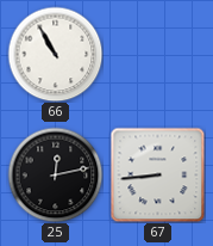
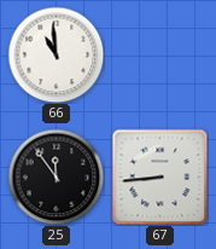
66: 10:55 -> 10:59 (56, 54)
25: 12:13 -> 11:54 (56, 176)
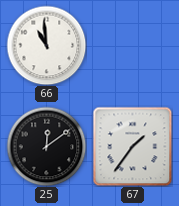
25: 11:54 -> 12:09 (46, 146)
67: 8:44 -> 1:36 (132, 146)
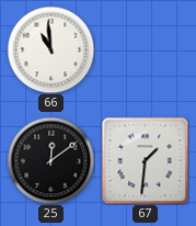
67: 1:36 -> 1:31 (145, 160)
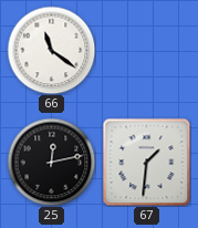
66: 10:59 -> 11:21 (51, 50)
25: 12:09 -> 12:13 (51, 162)
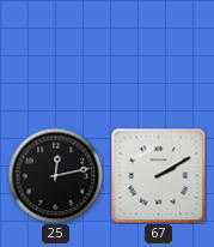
66: 11:21 -> none (51, 50)
67: 1:31 -> 2:10 (158, 175)
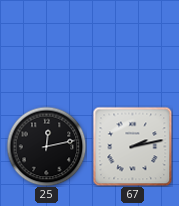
67: 2:10 -> 2:13 (132, 146)
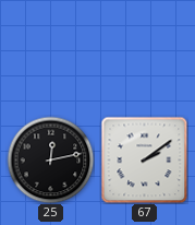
67: 2:13 -> 2:09 (144, 159)
